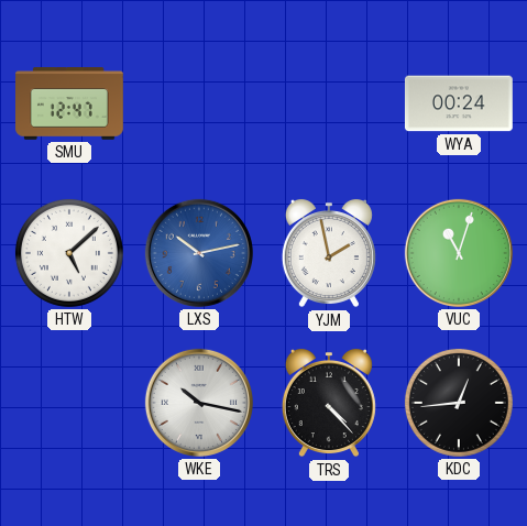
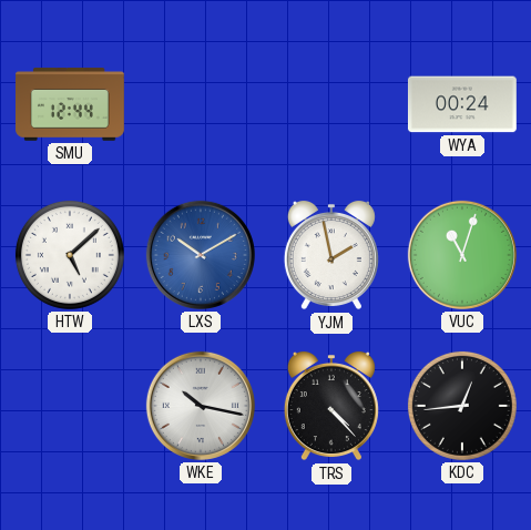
SMU: 12:47 -> 12:44 (71, 104)
LXS: 10:13 -> 10:10 (201, 255)
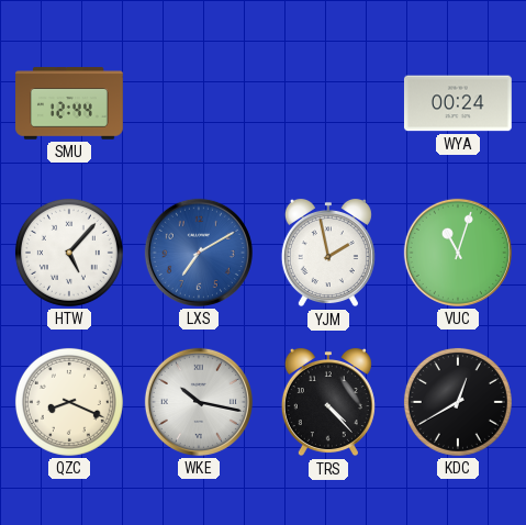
HTW: 5:08 -> 5:07 (69, 253)
LXS: 10:10 -> 7:10 (199, 253)
QZC: none -> 8:19 (69, 402)
KDC: 12:44 -> 12:40 (458, 402)
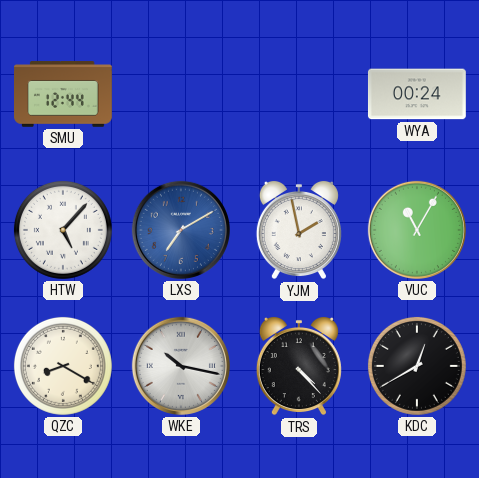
VUC: 11:03 -> 11:05 (417, 230)
QZC: 8:19 -> 8:20 (63, 366)
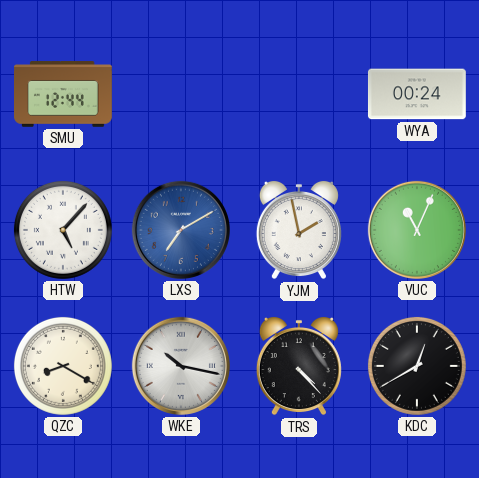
VUC: 11:05 -> 11:04 (417, 230)
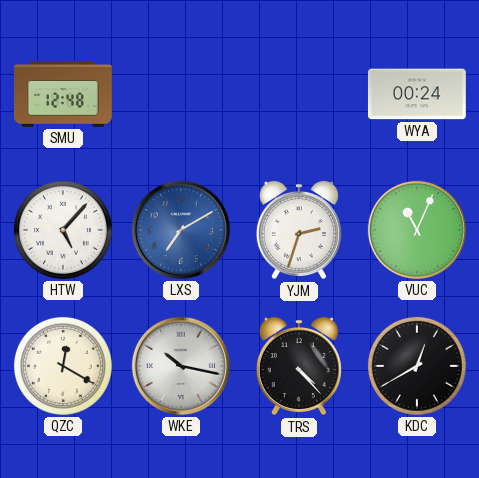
SMU: 12:44 -> 12:48 (64, 94)
YJM: 1:58 -> 2:33 (299, 230)
QZC: 8:20 -> 12:20 (63, 366)
